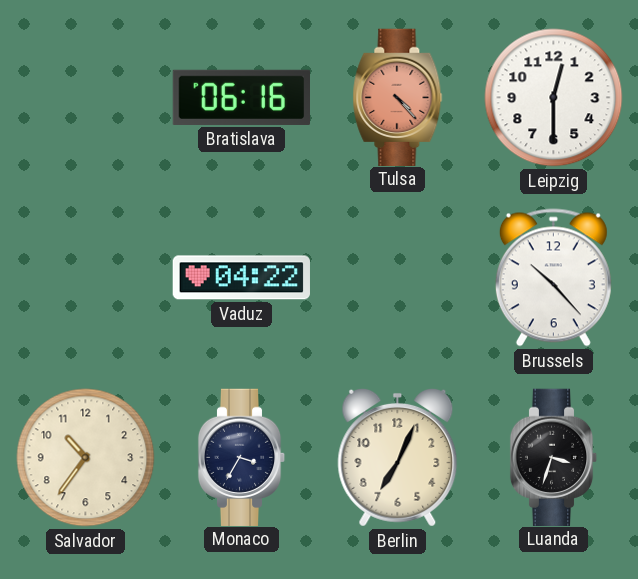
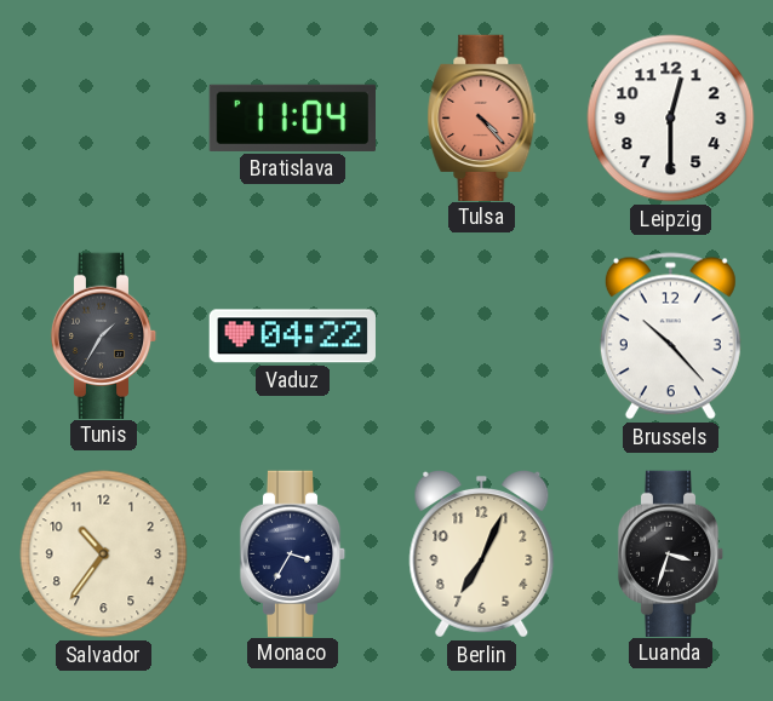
Bratislava: 06:16 -> 11:04 (292, 117)
Tunis: none -> 1:35 (104, 335)
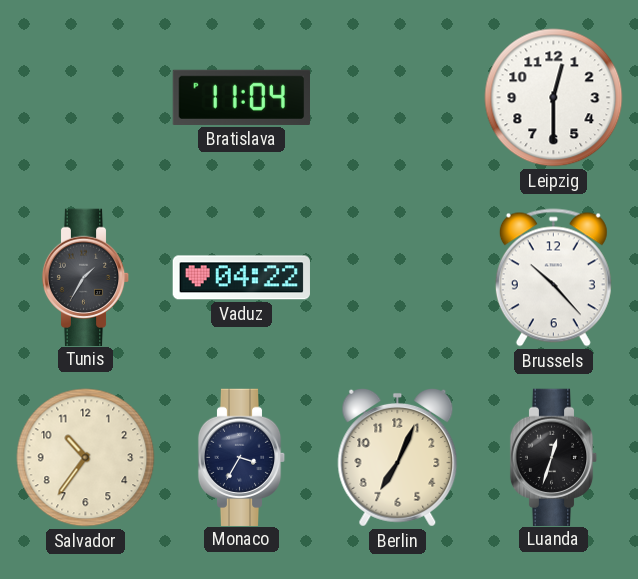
Tulsa: 4:23 -> none (482, 117)
Luanda: 3:33 -> 12:33 (554, 457)
